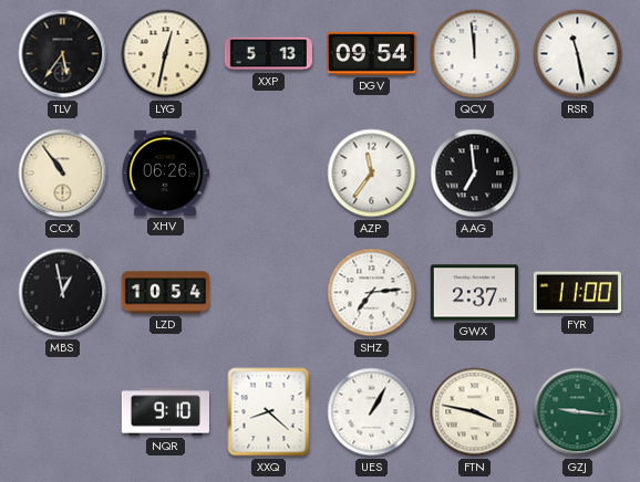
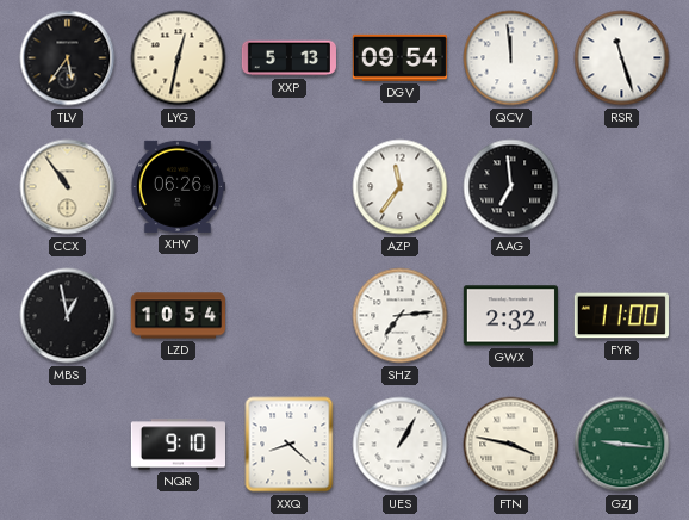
RSR: 11:28 -> 11:27 (622, 58)
GWX: 2:37 -> 2:32 (510, 316)
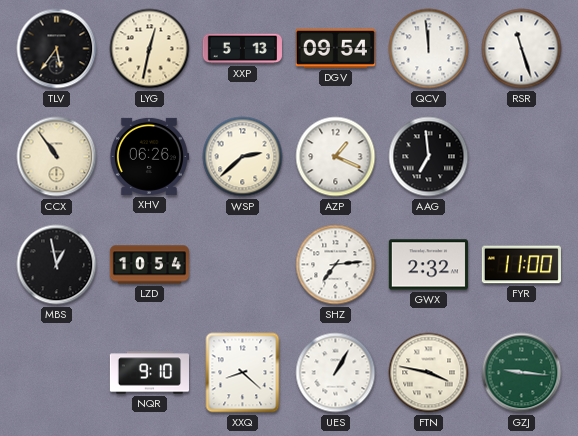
WSP: none -> 2:38 (243, 157)
AZP: 11:36 -> 1:19 (336, 157)
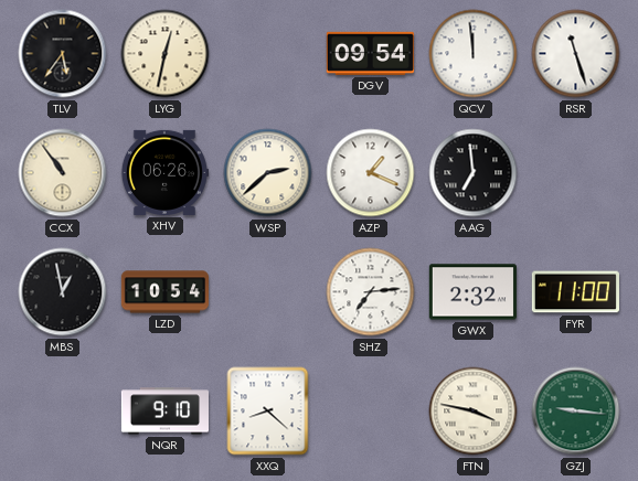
XXP: 5:13 -> none (242, 49)
UES: 1:05 -> none (336, 373)
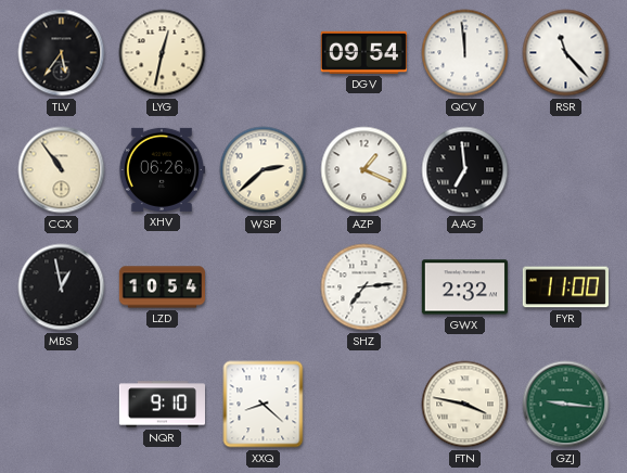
RSR: 11:27 -> 11:23 (566, 53)
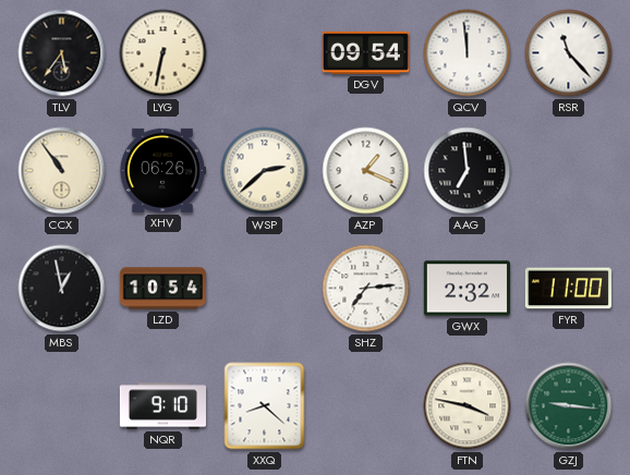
LYG: 12:32 -> 6:32 (163, 53)
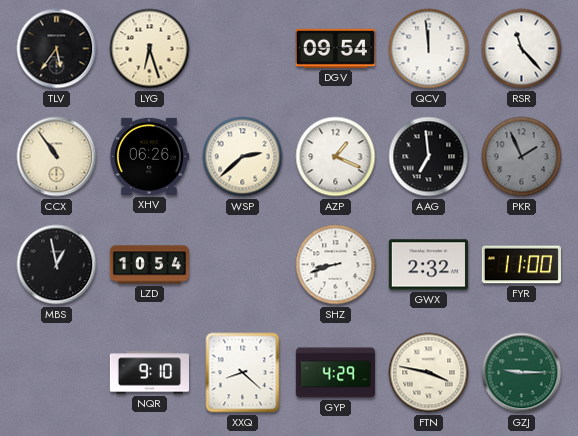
LYG: 6:32 -> 6:27 (150, 49)
PKR: none -> 1:56 (522, 157)
SHZ: 7:14 -> 8:42 (336, 265)
GYP: none -> 4:29 (335, 373)
GZJ: 9:16 -> 9:15 (522, 373)
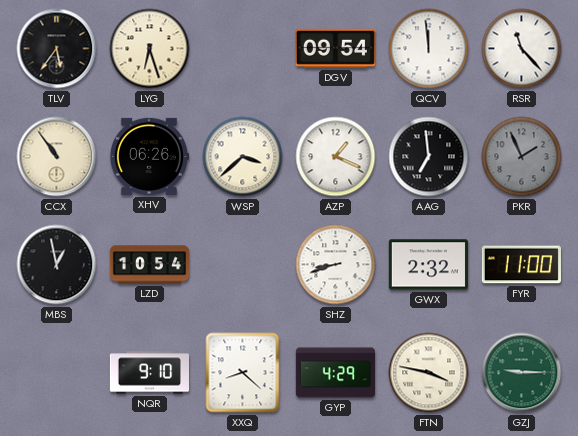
WSP: 2:38 -> 3:38 (243, 157)
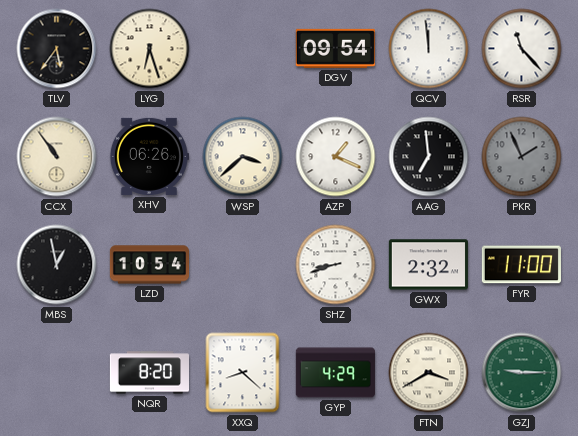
NQR: 9:10 -> 8:20 (149, 373)
FTN: 3:47 -> 3:40 (429, 373)
